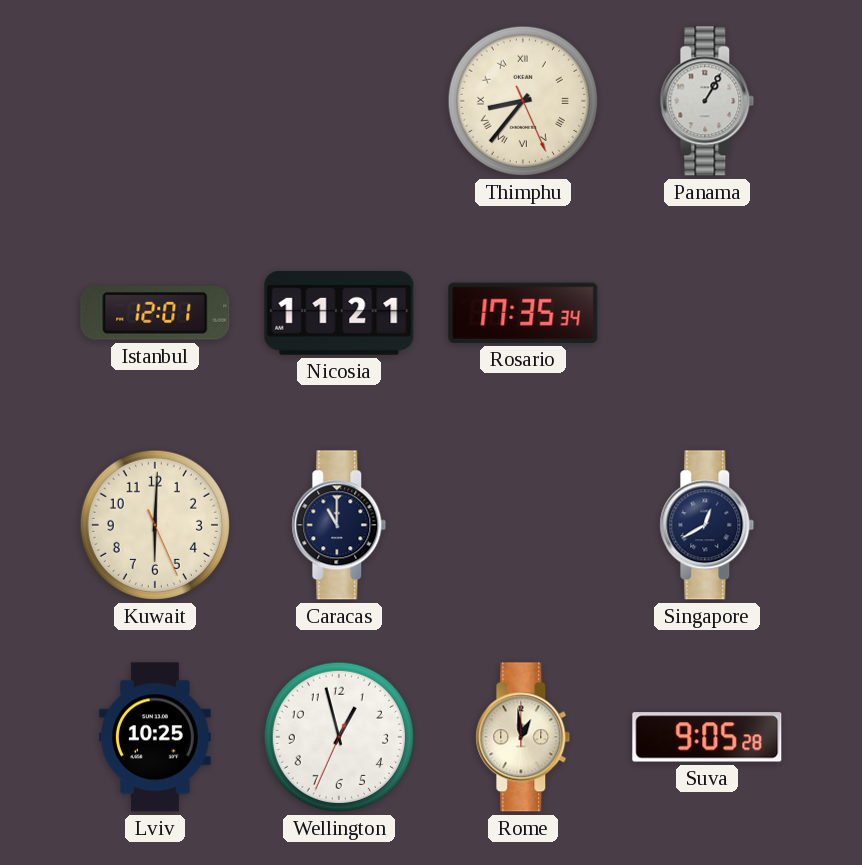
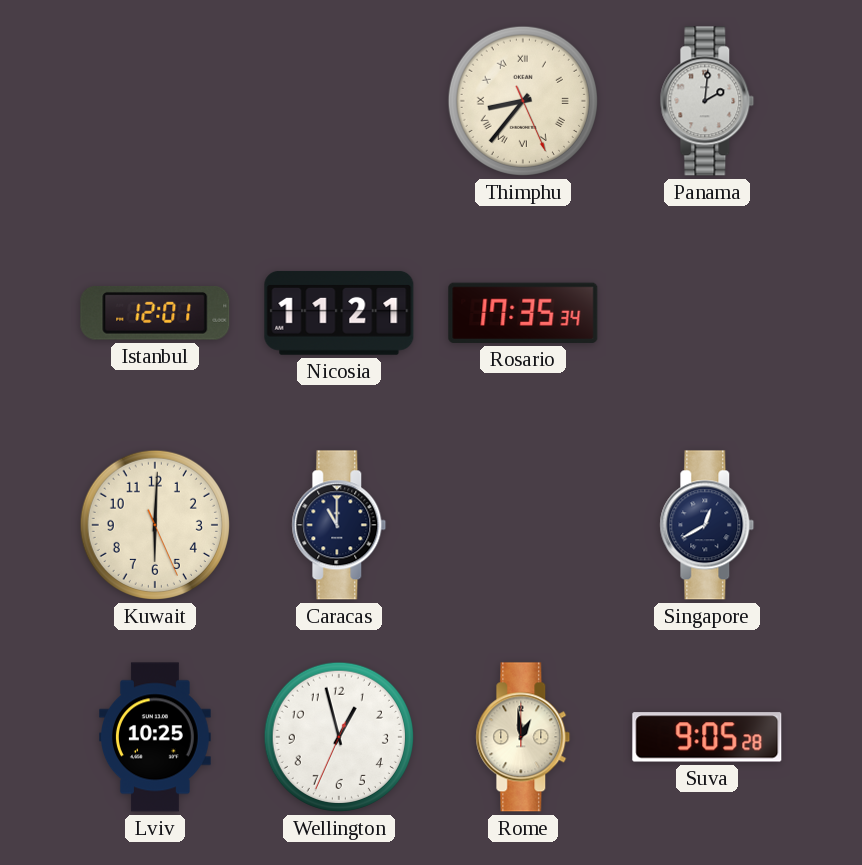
Panama: 1:05 -> 2:01 (707, 101)
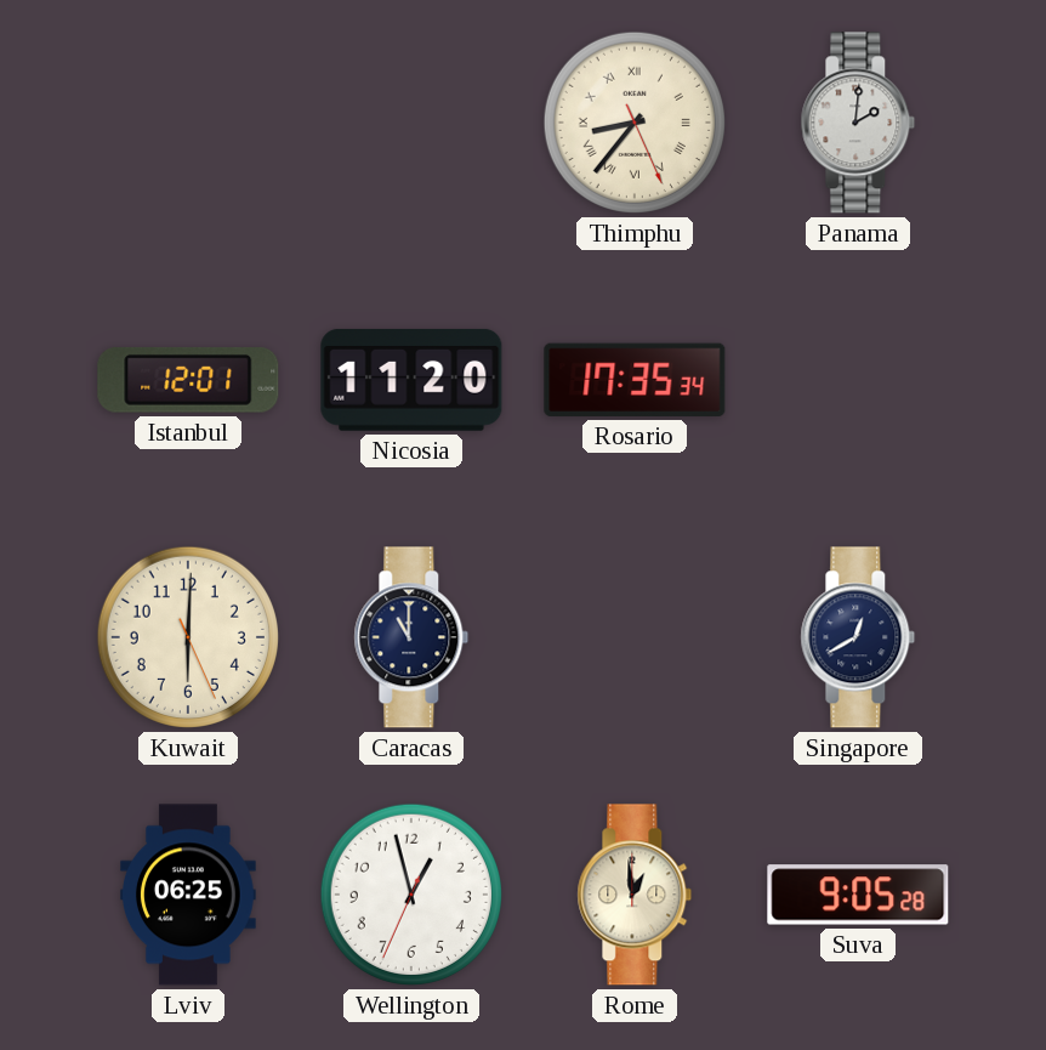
Nicosia: 11:21 -> 11:20 (411, 380)
Lviv: 10:25 -> 06:25 (189, 895)
